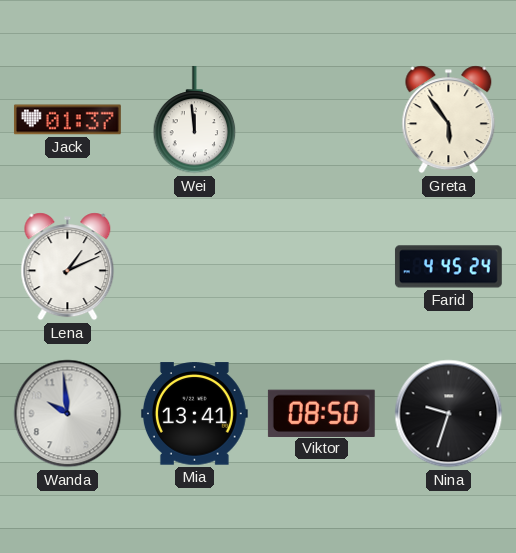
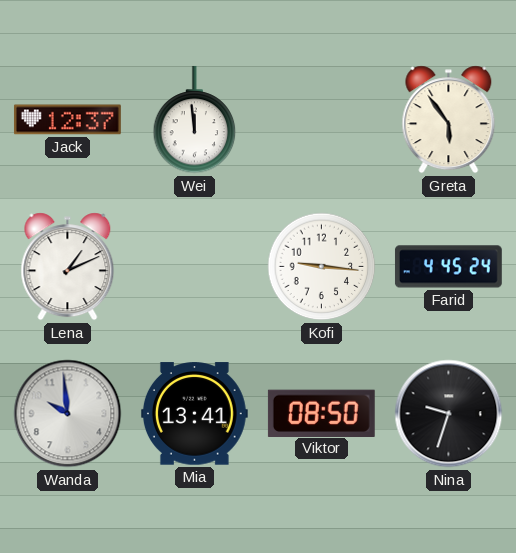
Jack: 01:37 -> 12:37 (67, 120)
Kofi: none -> 9:16 (322, 267)
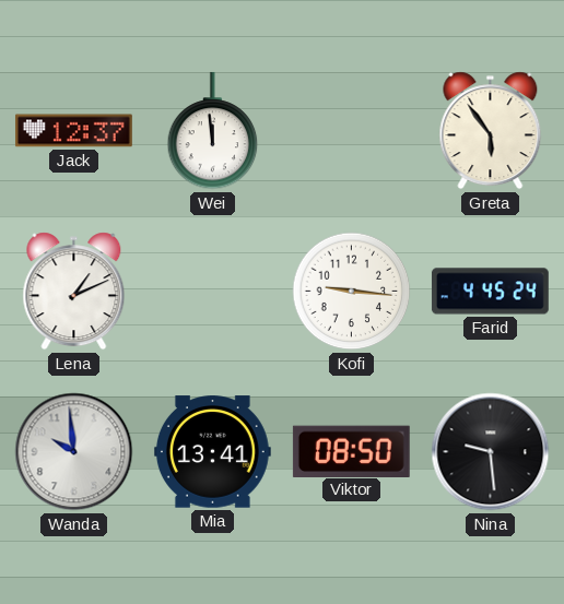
Nina: 9:33 -> 9:29 (491, 452)
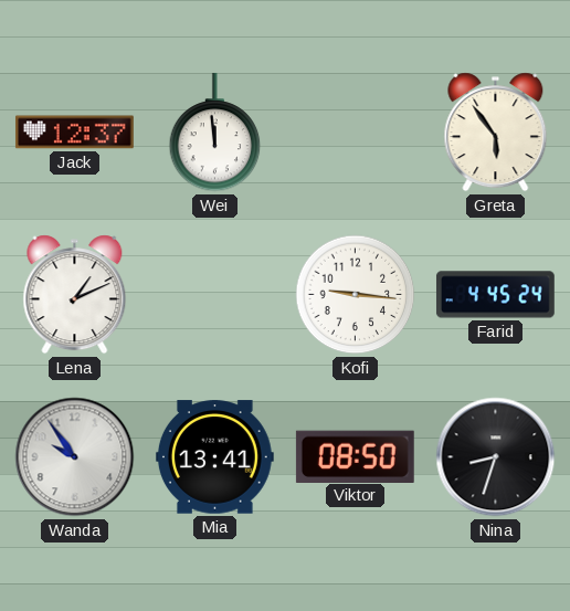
Wanda: 9:59 -> 9:54 (75, 457)
Nina: 9:29 -> 8:33 (496, 457)
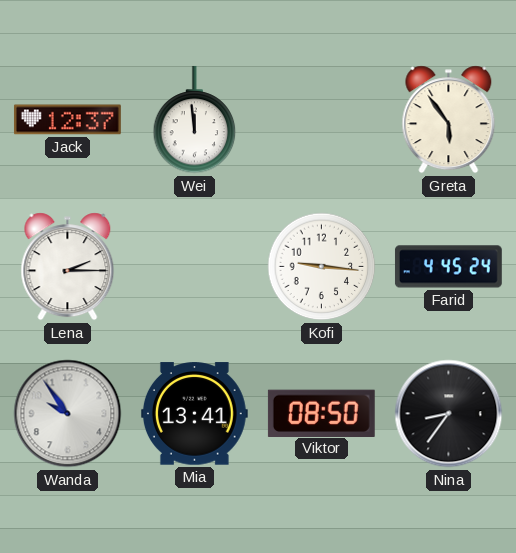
Lena: 1:11 -> 2:15 (68, 267)
Nina: 8:33 -> 8:36 (449, 414)
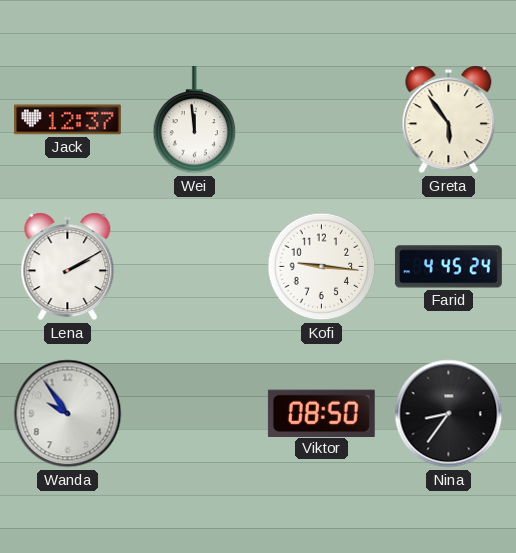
Lena: 2:15 -> 2:10 (68, 267)
Mia: 13:41 -> none (194, 414)
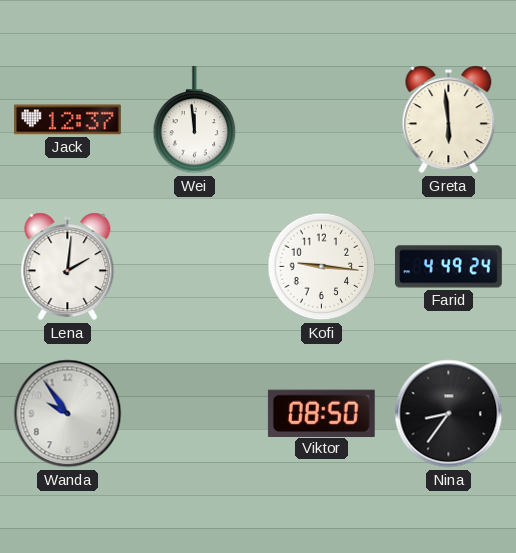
Greta: 5:54 -> 5:59 (449, 120)
Lena: 2:10 -> 2:01 (68, 267)
Farid: 4:45 -> 4:49 (448, 267)
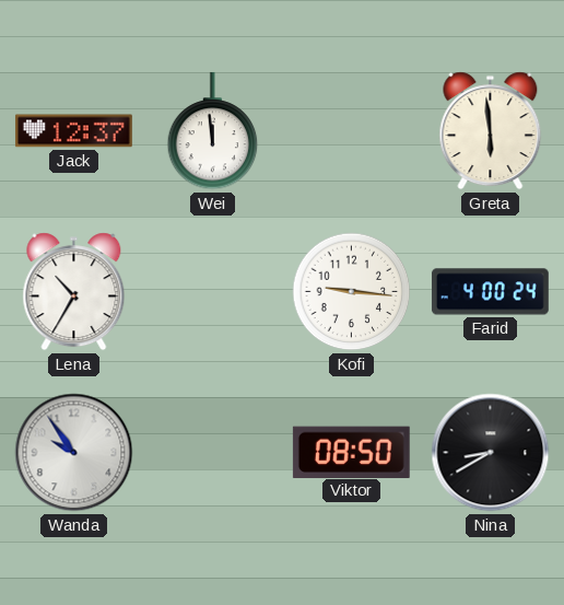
Lena: 2:01 -> 10:35 (74, 292)
Farid: 4:49 -> 4:00 (490, 292)
Nina: 8:36 -> 8:40 (491, 453)
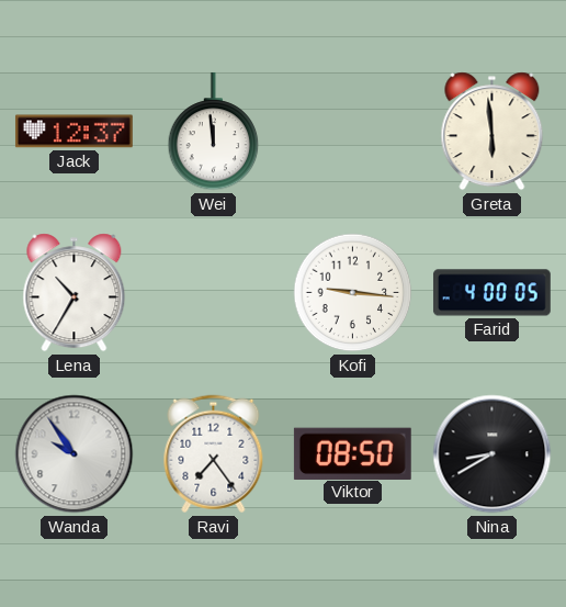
Farid: 4:00:24 -> 4:00:05 (491, 293)
Ravi: none -> 7:24 (214, 454)
